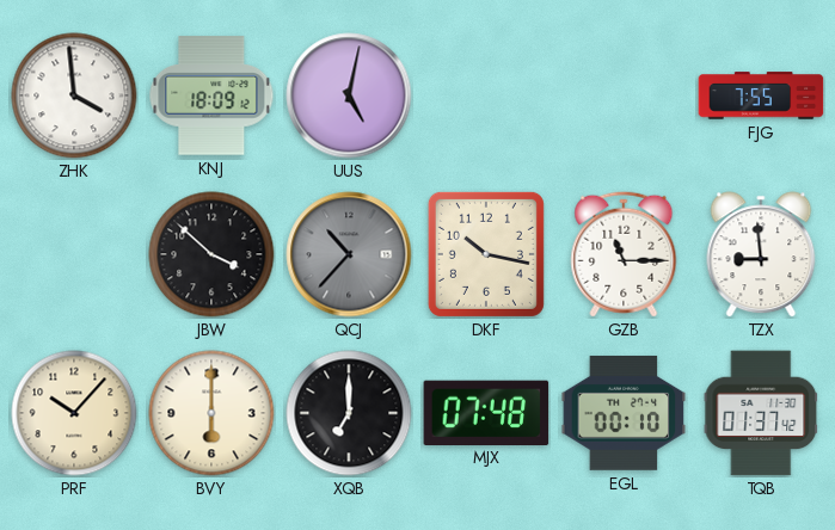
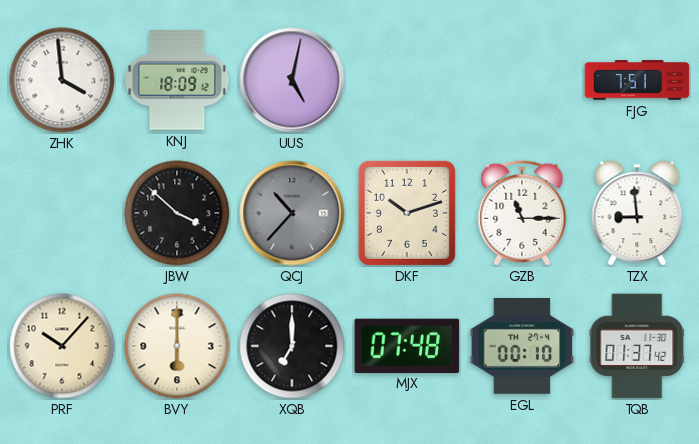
FJG: 7:55 -> 7:51 (637, 80)
DKF: 10:17 -> 10:12 (407, 213)
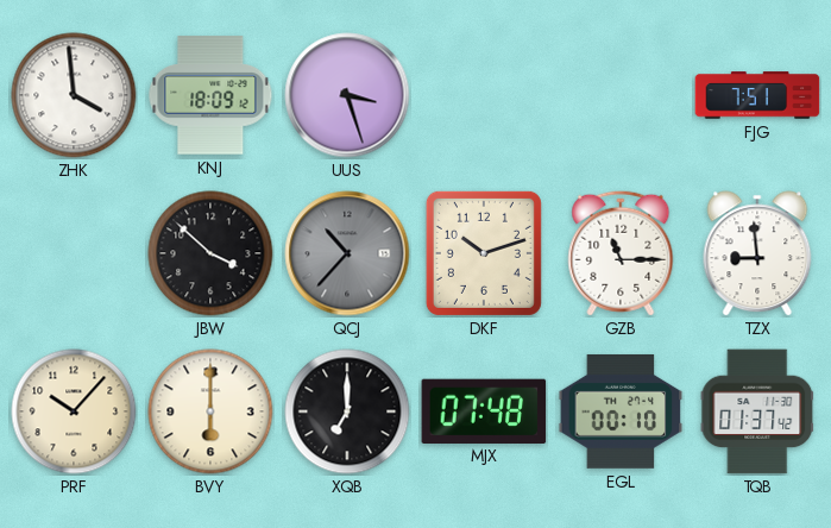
UUS: 5:02 -> 3:27 (347, 95)
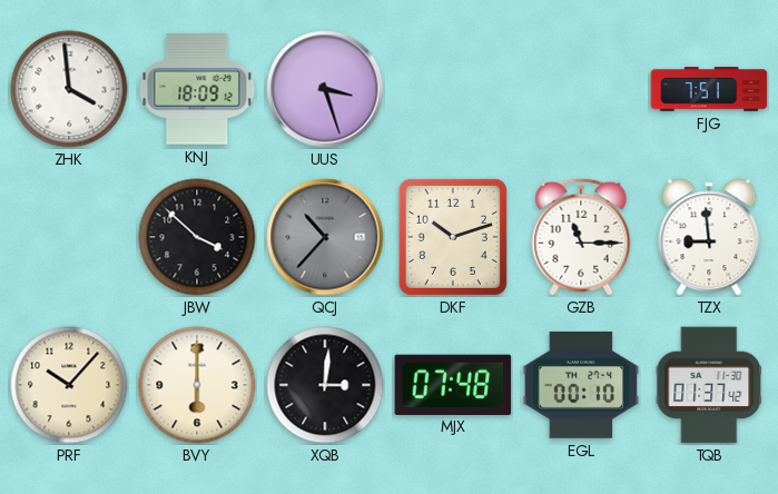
XQB: 7:00 -> 3:01 (325, 385)
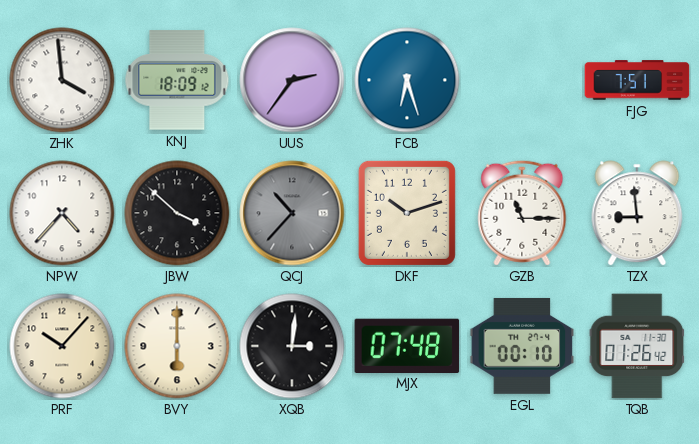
UUS: 3:27 -> 2:36 (292, 80)
FCB: none -> 6:27 (407, 80)
NPW: none -> 4:37 (62, 213)
TQB: 01:37 -> 01:26 (637, 346)
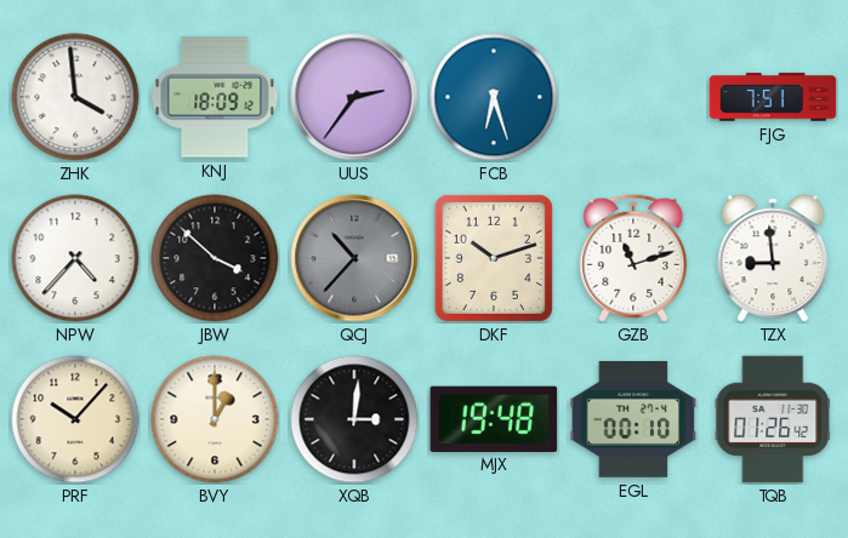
GZB: 11:15 -> 11:12 (633, 258)
BVY: 6:00 -> 1:00 (215, 419)
MJX: 07:48 -> 19:48 (494, 418)
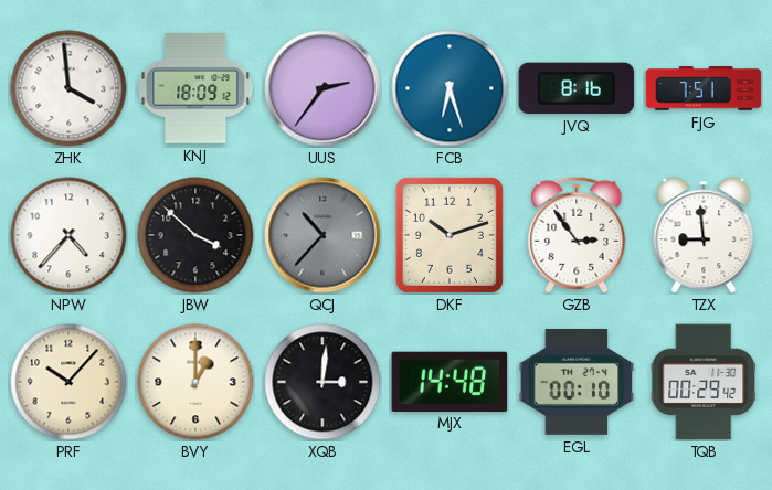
JVQ: none -> 8:16 (577, 88)
GZB: 11:12 -> 2:54 (577, 235)
MJX: 19:48 -> 14:48 (450, 381)
TQB: 01:26 -> 00:29 (704, 382)
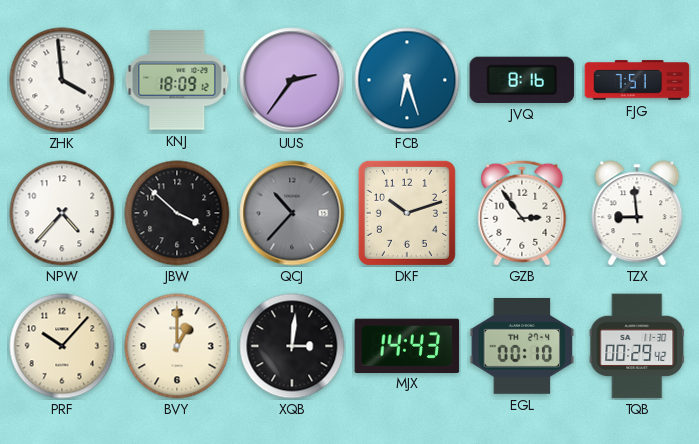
MJX: 14:48 -> 14:43 (407, 345)
